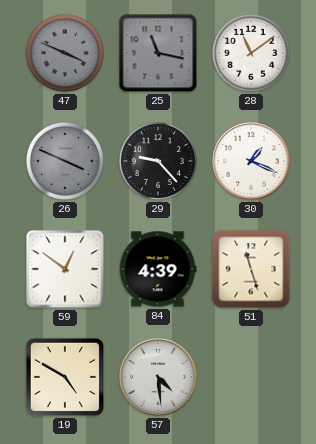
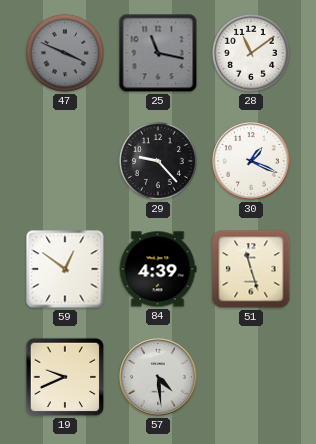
26: 3:49 -> none (65, 161)
19: 4:50 -> 9:41 (65, 377)
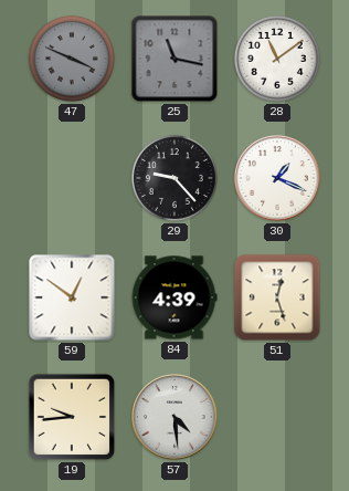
51: 11:27 -> 12:27 (277, 297)
19: 9:41 -> 9:44 (72, 417)
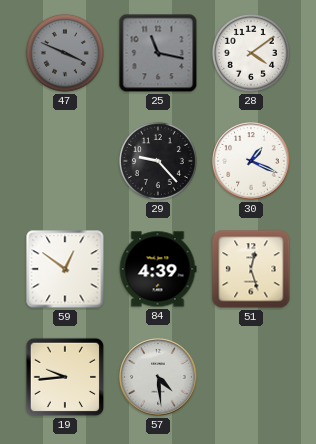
28: 11:09 -> 4:09 (251, 53)
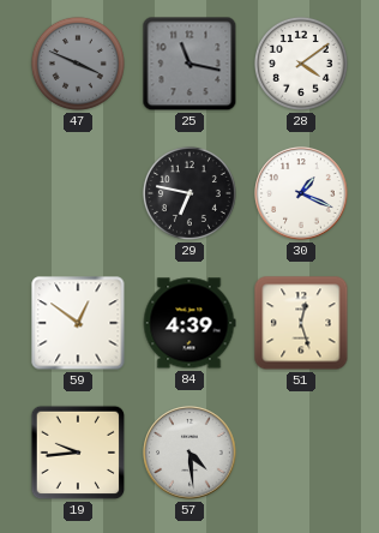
29: 9:23 -> 6:47 (189, 193)
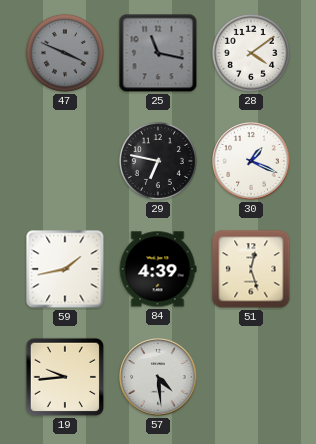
59: 12:51 -> 1:43 (65, 269)
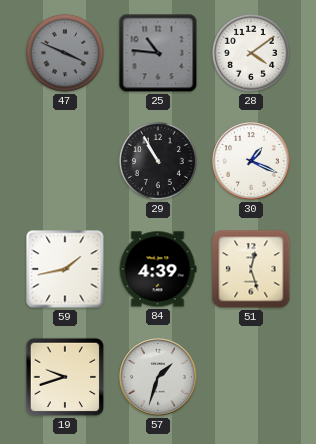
25: 11:17 -> 10:46 (158, 53)
29: 6:47 -> 10:55 (158, 161)
19: 9:44 -> 9:42 (65, 377)
57: 4:29 -> 1:33 (158, 377)
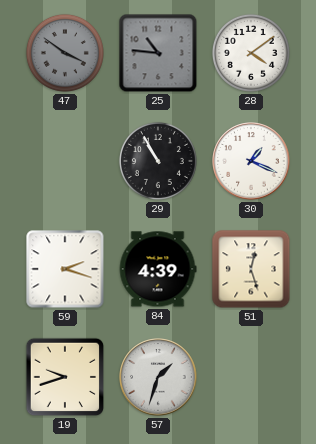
47: 3:49 -> 3:51 (65, 53)
59: 1:43 -> 2:18 (65, 269)
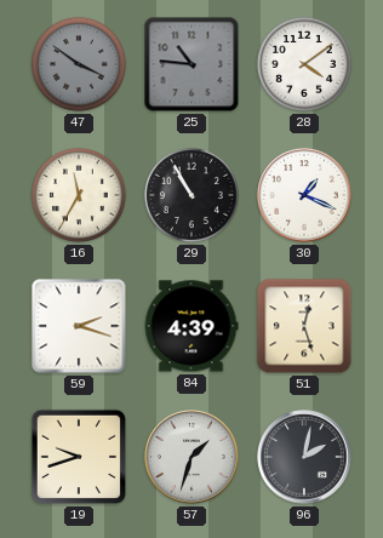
16: none -> 11:35 (79, 195)
96: none -> 2:02 (304, 457)
